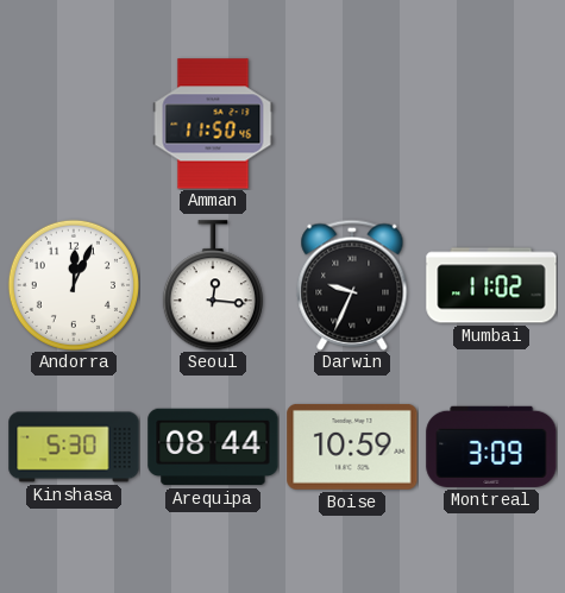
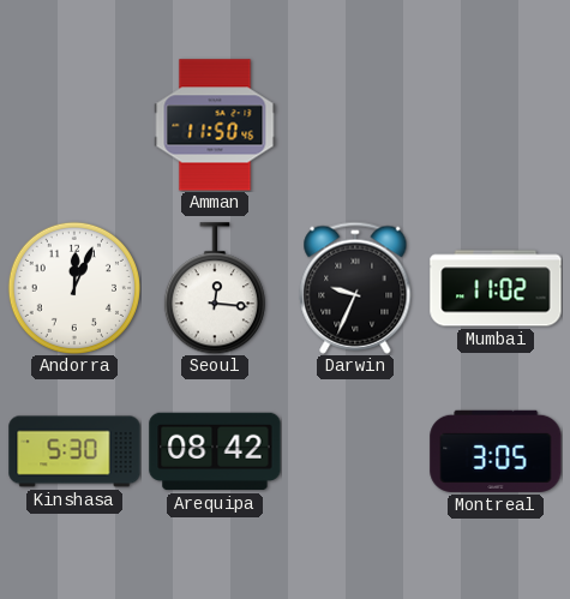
Arequipa: 08:44 -> 08:42 (215, 451)
Boise: 10:59 -> none (352, 447)
Montreal: 3:09 -> 3:05 (496, 451)
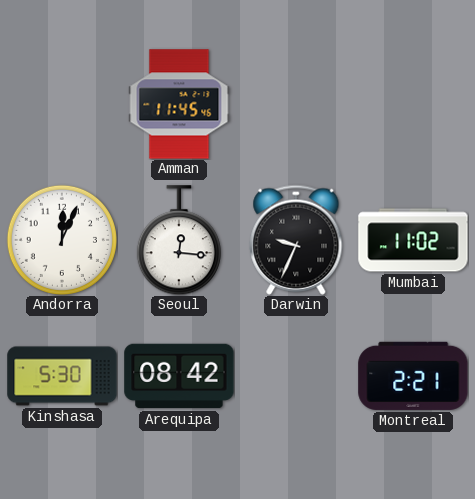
Amman: 11:50 -> 11:45 (179, 104)
Montreal: 3:05 -> 2:21 (413, 376)
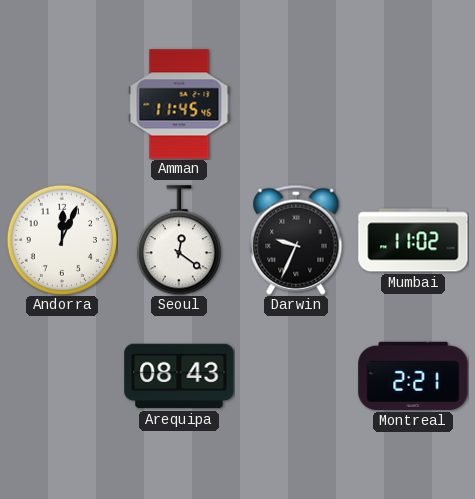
Seoul: 12:16 -> 12:21 (179, 240)
Kinshasa: 5:30 -> none (62, 376)
Arequipa: 08:42 -> 08:43 (179, 376)
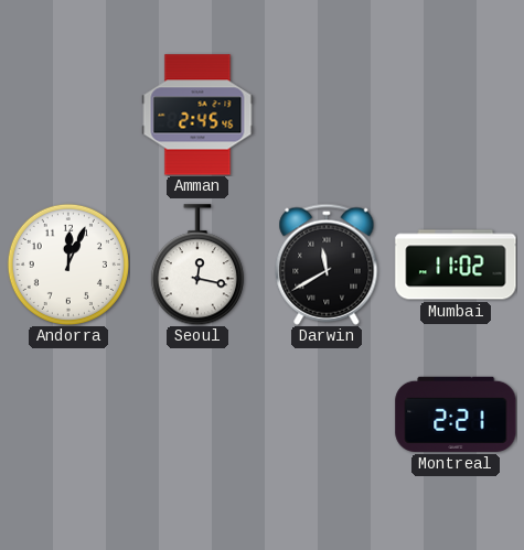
Amman: 11:45 -> 2:45 (197, 115)
Seoul: 12:21 -> 12:17 (197, 265)
Darwin: 9:34 -> 11:40 (327, 265)
Arequipa: 08:43 -> none (179, 376)
